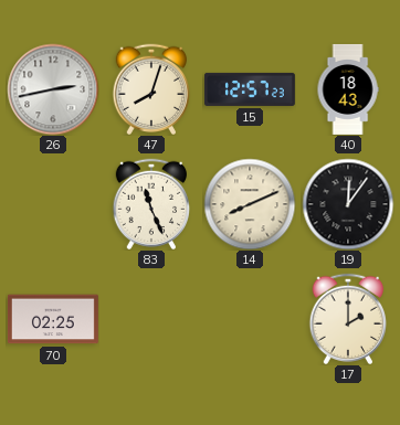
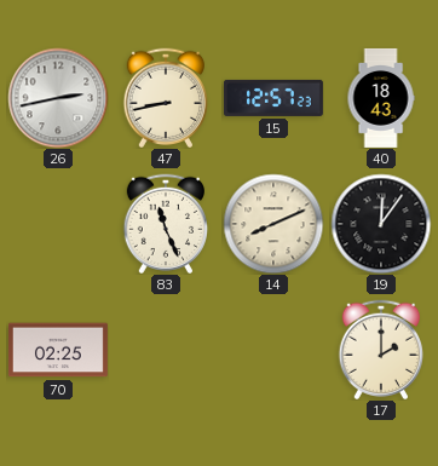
47: 8:03 -> 8:43 (165, 97)
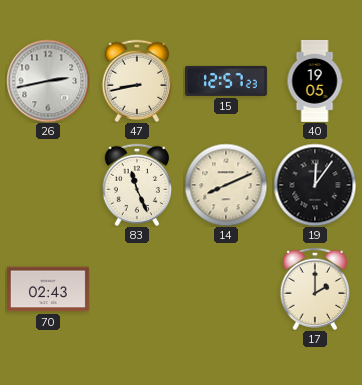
40: 18:43 -> 19:05 (315, 81)
70: 02:25 -> 02:43 (48, 289)
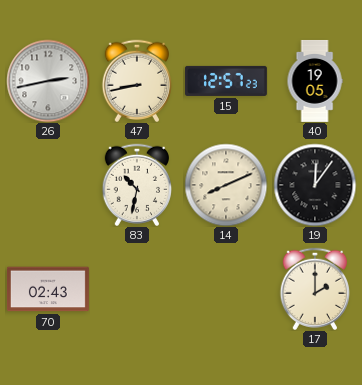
83: 11:26 -> 10:32 (136, 184)
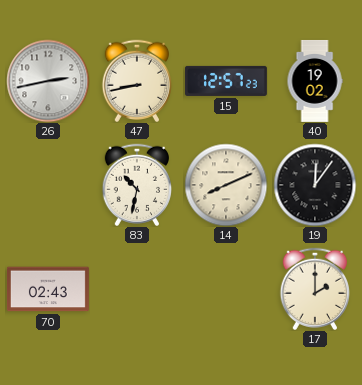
40: 19:05 -> 19:02 (315, 81)
